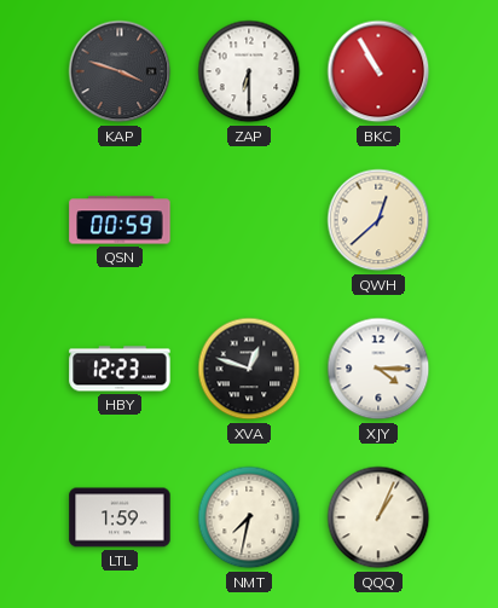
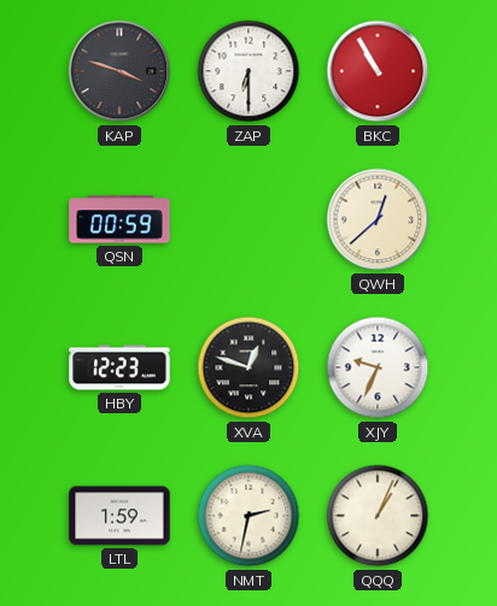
XJY: 4:15 -> 9:34 (378, 367)
NMT: 7:32 -> 2:32 (248, 516)
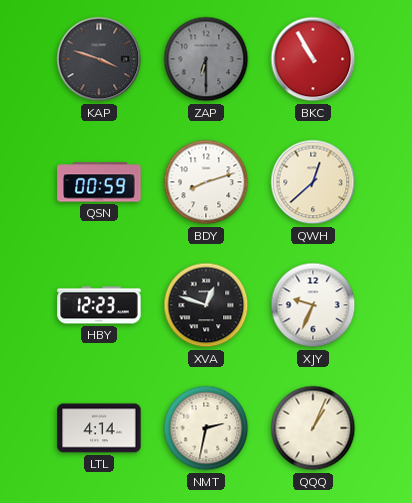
ZAP dial: white -> grey (206, 59)
BDY: none -> 8:12 (206, 182)
LTL: 1:59 -> 4:14 (99, 428)
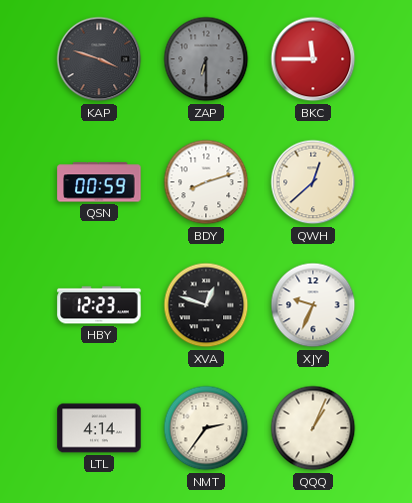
BKC: 10:55 -> 11:45 (313, 59)
NMT: 2:32 -> 2:36 (206, 428)
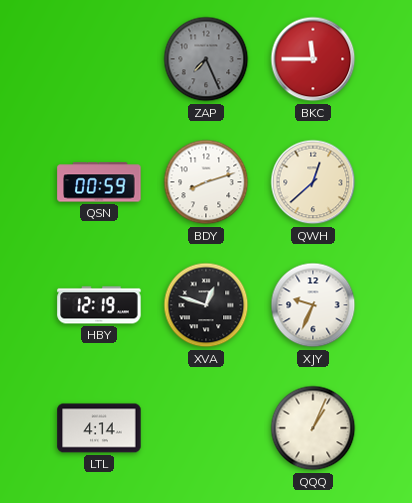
KAP: 3:48 -> none (99, 59)
ZAP: 6:30 -> 7:26 (206, 59)
HBY: 12:23 -> 12:19 (99, 305)
NMT: 2:36 -> none (206, 428)
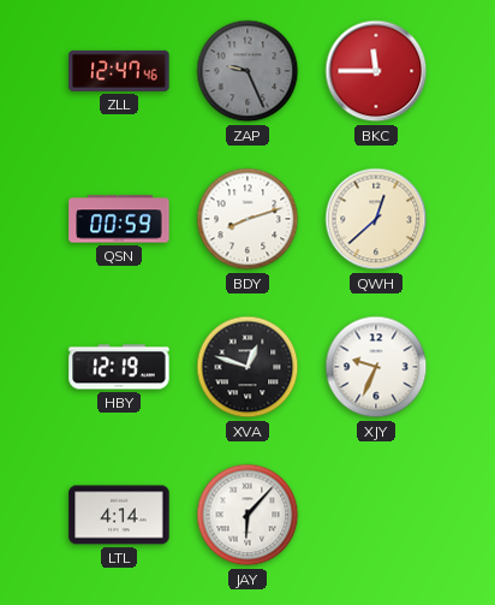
ZLL: none -> 12:47 (119, 71)
ZAP: 7:26 -> 9:26 (247, 71)
JAY: none -> 6:07 (247, 515)
QQQ: 1:04 -> none (313, 428)
